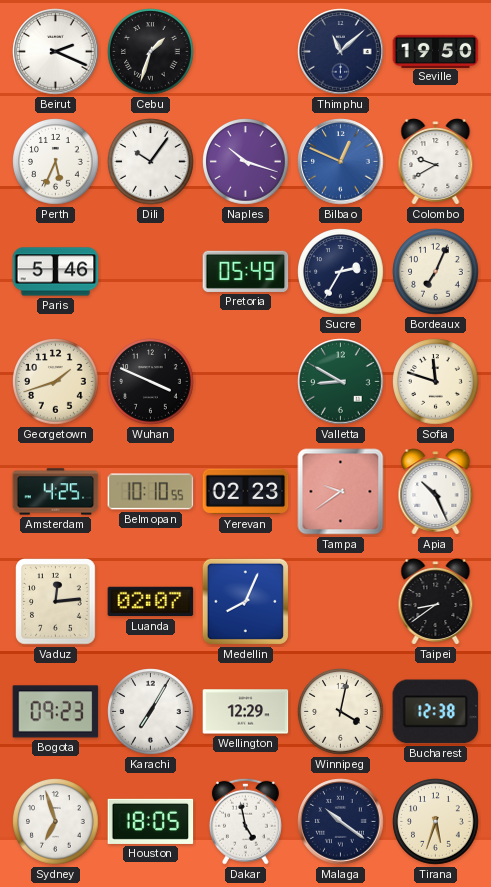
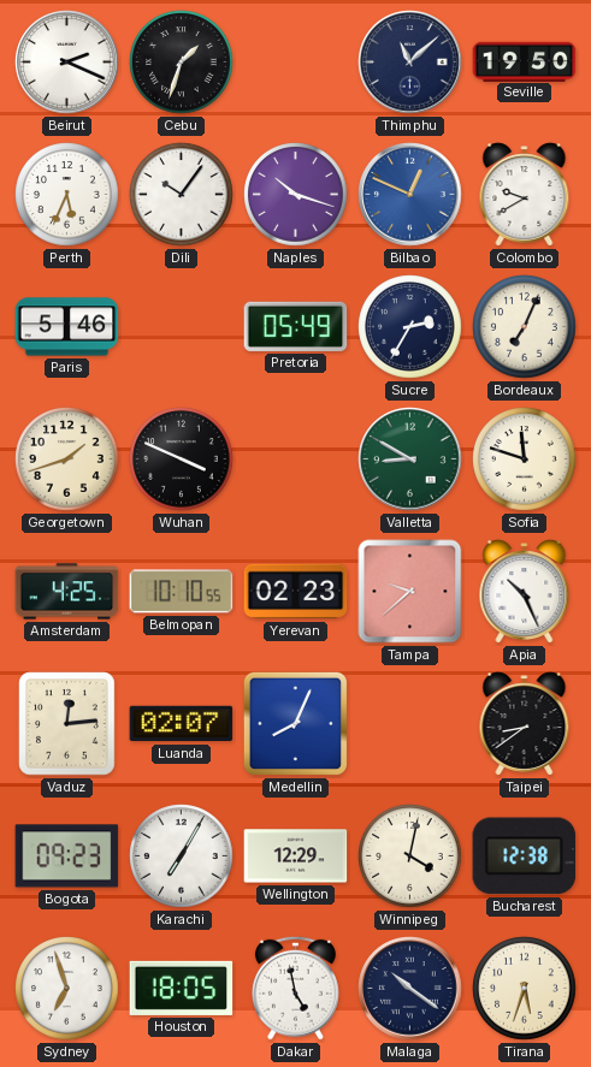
Tampa: 9:39 -> 9:38 (410, 592)
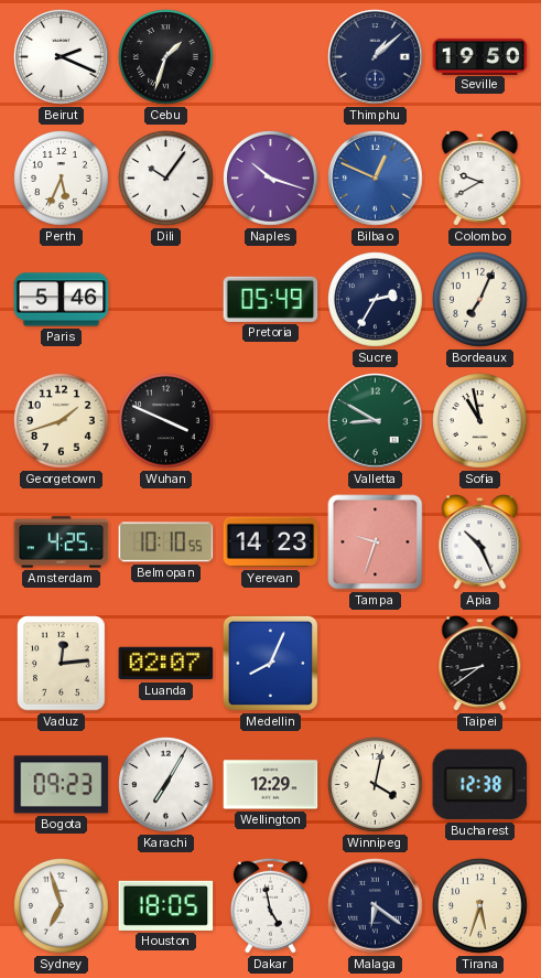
Thimphu: 11:08 -> 1:08 (376, 57)
Sofia: 11:48 -> 10:58 (480, 421)
Yerevan: 02:23 -> 14:23 (271, 542)
Tampa: 9:38 -> 9:33 (376, 542)
Malaga: 10:21 -> 6:21 (376, 906)
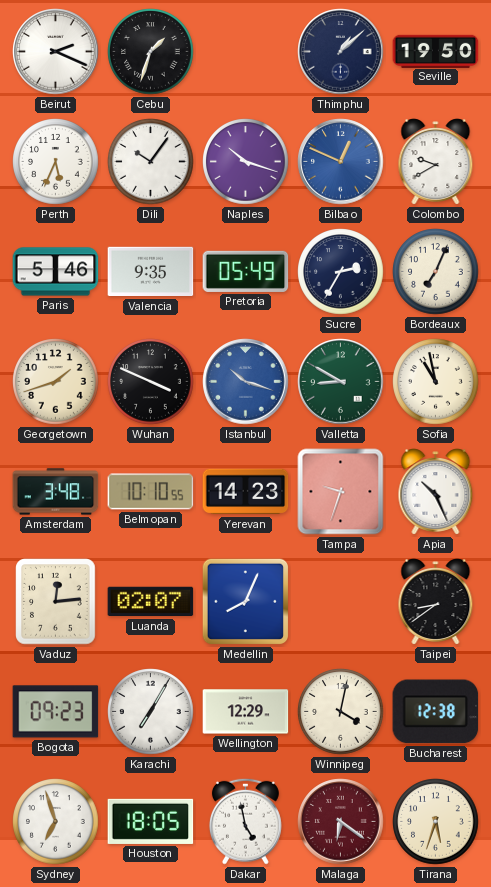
Valencia: none -> 9:35 (151, 272)
Istanbul: none -> 10:18 (246, 382)
Amsterdam: 4:25 -> 3:48 (56, 492)
Malaga dial: navy -> burgundy (341, 822)
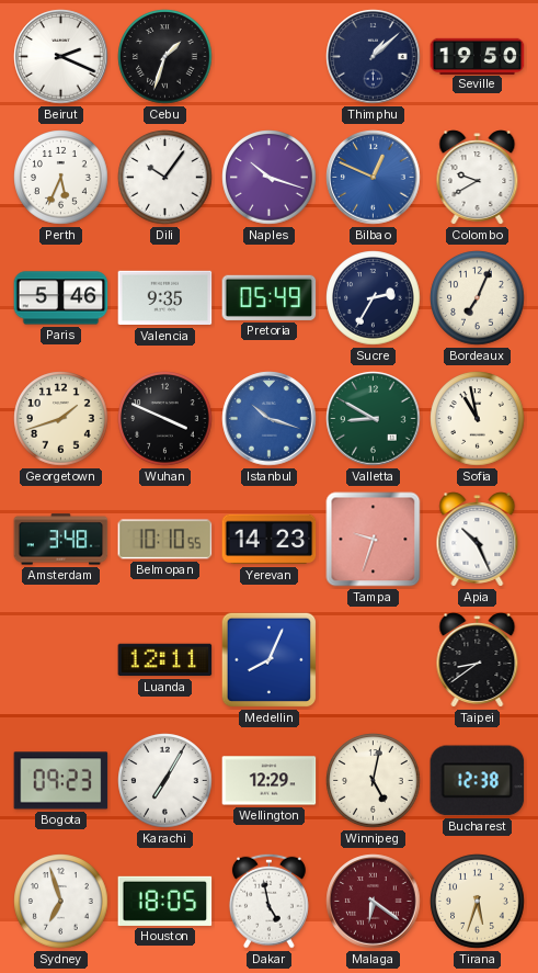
Vaduz: 12:14 -> none (56, 602)
Luanda: 02:07 -> 12:11 (165, 660)
Winnipeg: 4:02 -> 5:02 (374, 781)
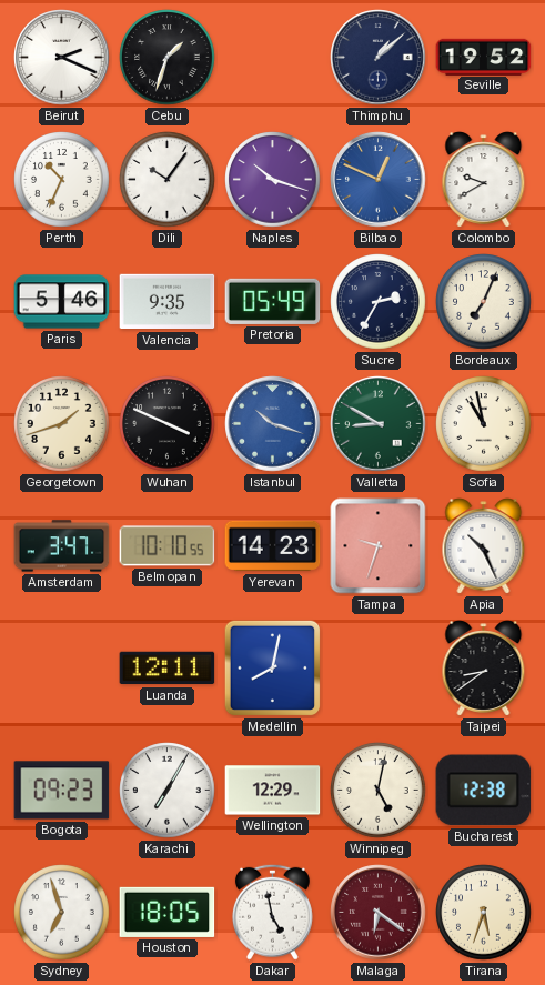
Seville: 19:50 -> 19:52 (484, 57)
Perth: 5:34 -> 10:34 (62, 180)
Amsterdam: 3:48 -> 3:47 (62, 546)
Medellin: 8:04 -> 8:02 (273, 669)
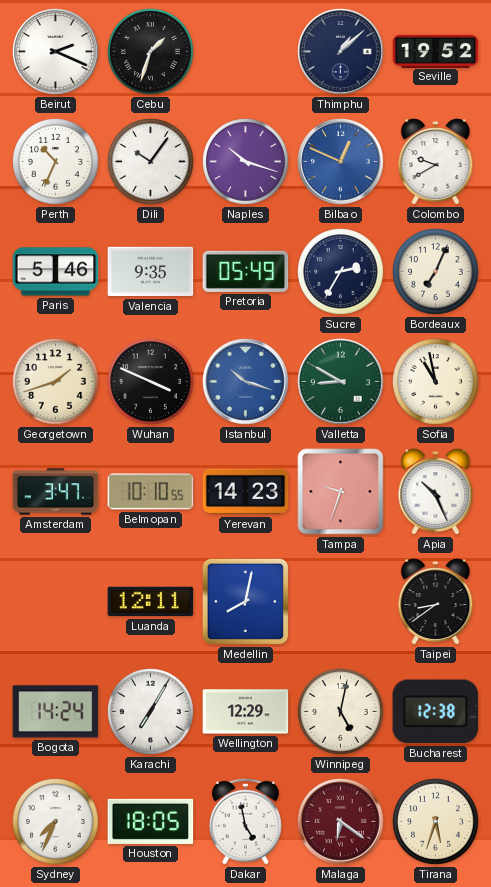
Bogota: 09:23 -> 14:24 (56, 712)
Sydney: 6:57 -> 7:34 (56, 822)
